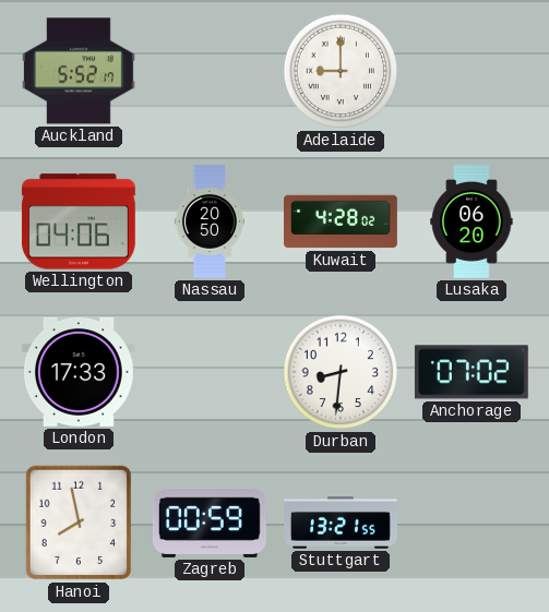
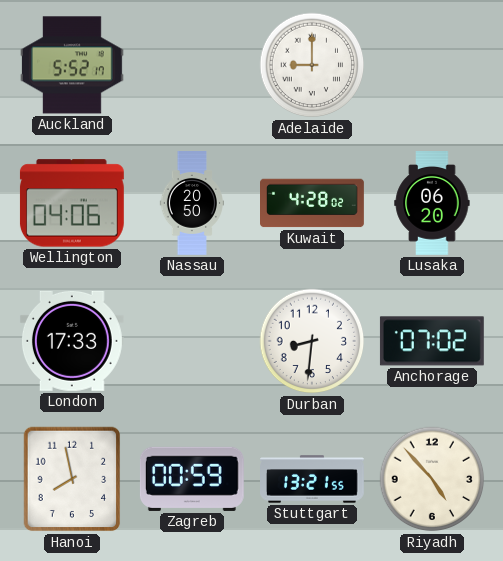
Riyadh: none -> 4:53 (432, 479)
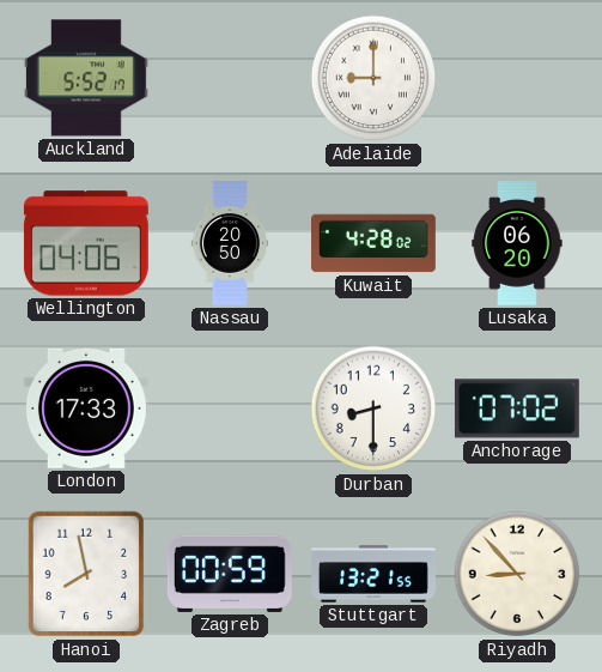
Durban: 8:31 -> 8:30 (373, 408)
Riyadh: 4:53 -> 8:53 (517, 574)
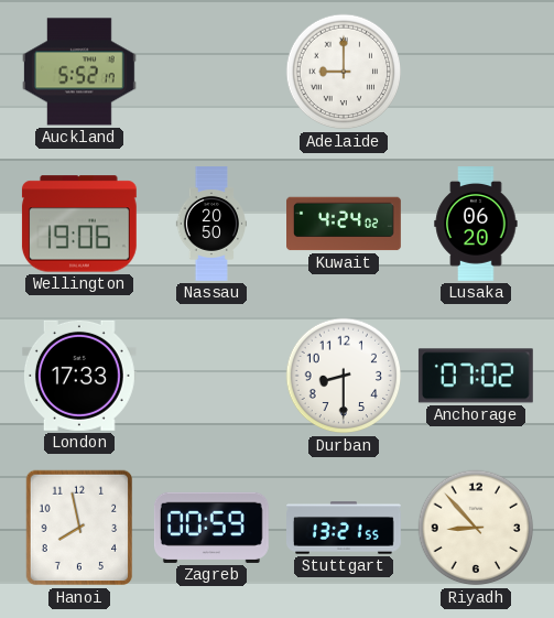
Wellington: 04:06 -> 19:06 (79, 224)
Kuwait: 4:28 -> 4:24 (345, 224)
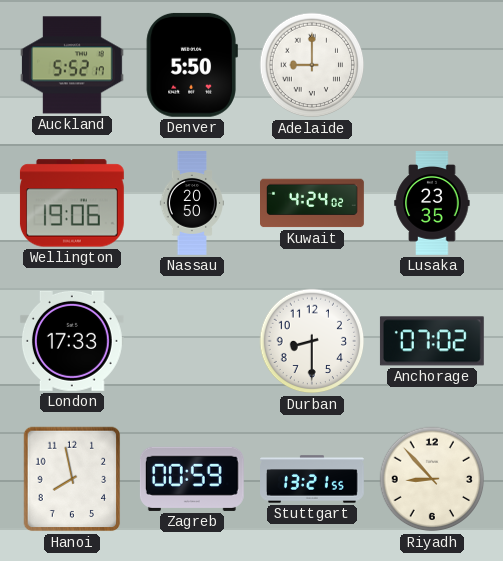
Denver: none -> 5:50 (192, 65)
Lusaka: 06:20 -> 23:35 (432, 204)
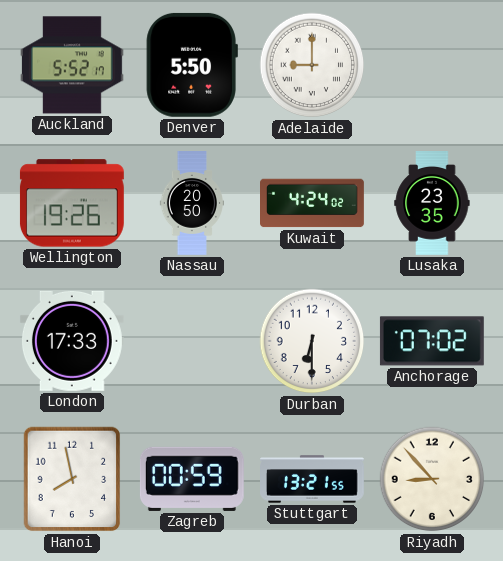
Wellington: 19:06 -> 19:26 (72, 203)
Durban: 8:30 -> 6:30 (312, 341)
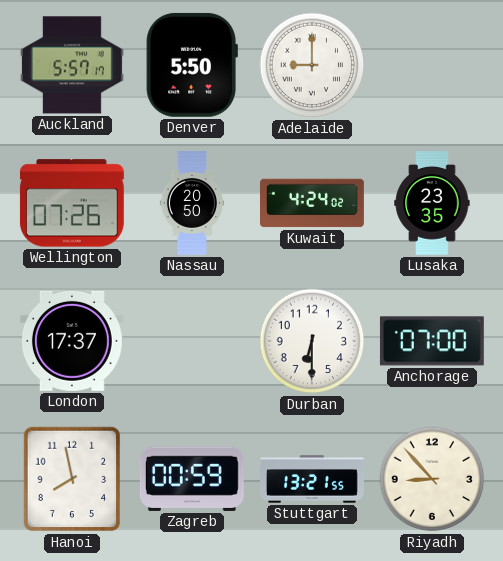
Auckland: 5:52 -> 5:57 (72, 65)
Wellington: 19:26 -> 07:26 (72, 203)
London: 17:33 -> 17:37 (72, 341)
Anchorage: 07:02 -> 07:00 (432, 341)
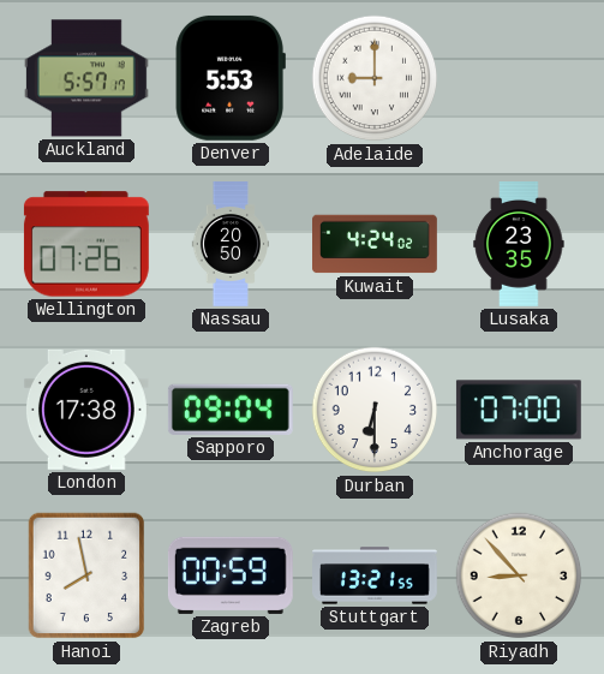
Denver: 5:50 -> 5:53 (231, 78)
London: 17:37 -> 17:38 (86, 410)
Sapporo: none -> 09:04 (231, 410)
